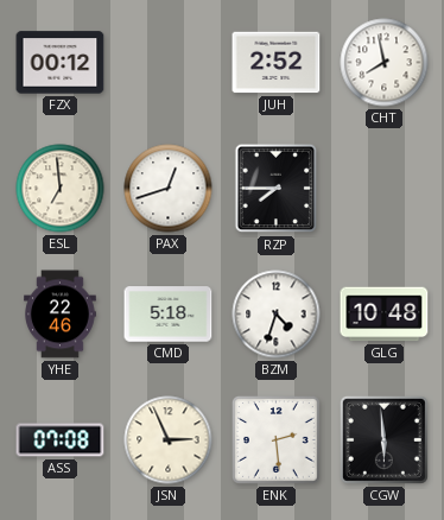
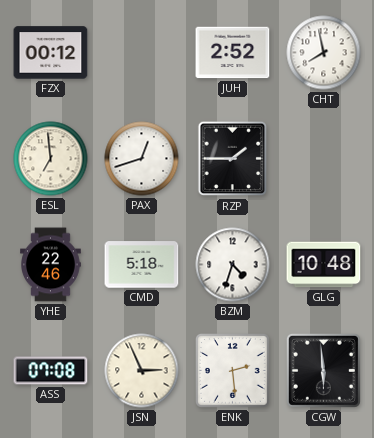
RZP: 7:45 -> 1:45 (233, 159)
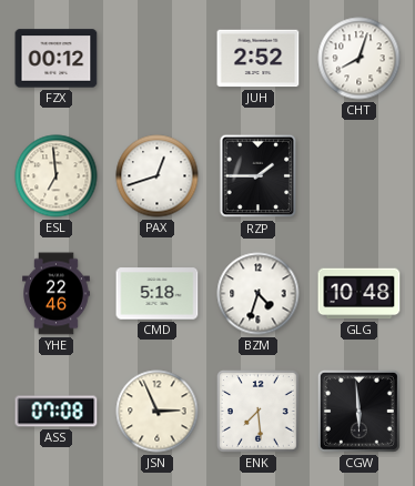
CHT: 7:58 -> 8:03 (360, 59)
ENK: 2:29 -> 7:29 (259, 412)
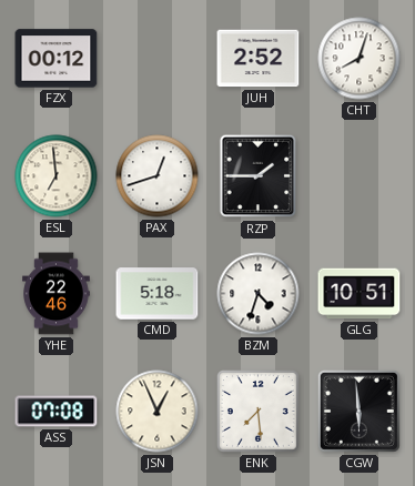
GLG: 10:48 -> 10:51 (360, 294)
JSN: 2:56 -> 12:56 (158, 412)
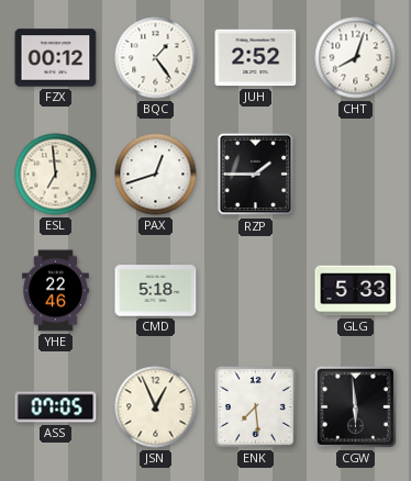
BQC: none -> 1:24 (156, 58)
BZM: 4:33 -> none (259, 294)
GLG: 10:51 -> 5:33 (356, 291)
ASS: 07:08 -> 07:05 (56, 407)
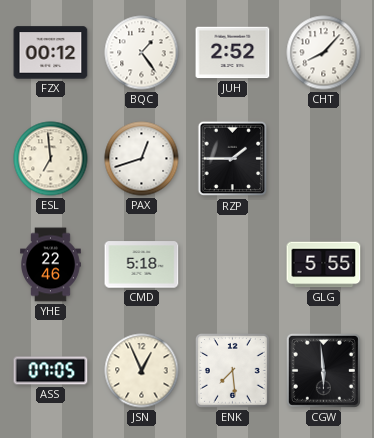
CHT: 8:03 -> 8:07 (324, 53)
GLG: 5:33 -> 5:55 (324, 265)
